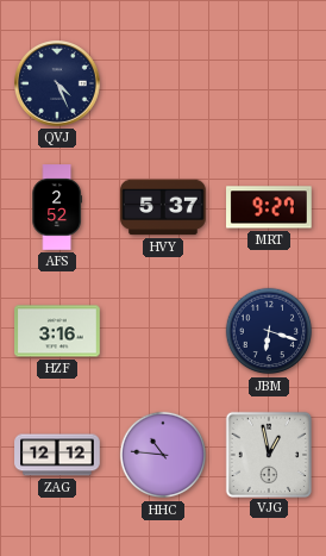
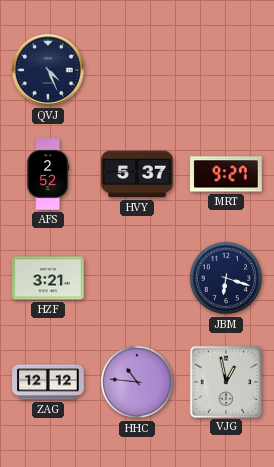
HZF: 3:16 -> 3:21 (48, 278)
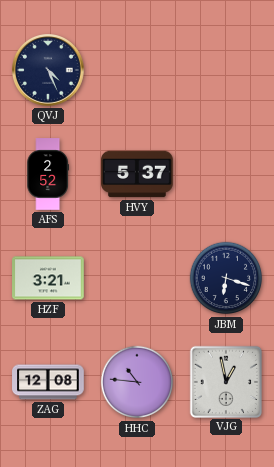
MRT: 9:27 -> none (227, 174)
ZAG: 12:12 -> 12:08 (48, 382)
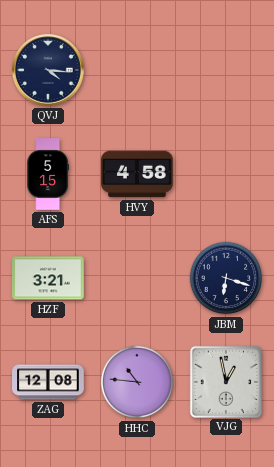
QVJ: 4:26 -> 4:16 (49, 71)
AFS: 2:52 -> 5:15 (47, 174)
HVY: 5:37 -> 4:58 (137, 174)
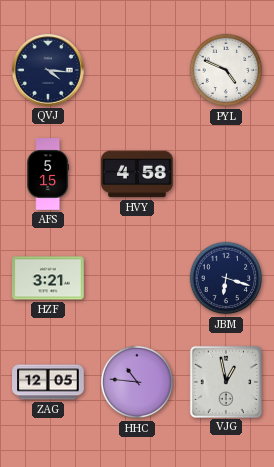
PYL: none -> 4:49 (226, 70)
ZAG: 12:08 -> 12:05 (48, 382)
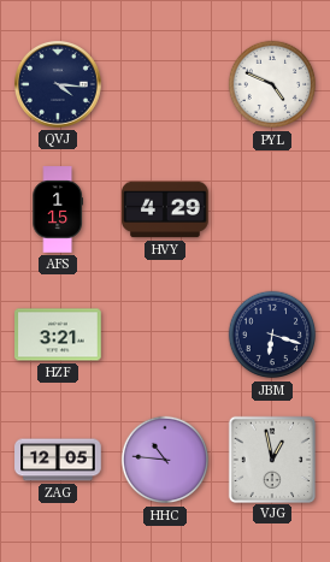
AFS: 5:15 -> 1:15 (57, 209)
HVY: 4:58 -> 4:29 (165, 209)
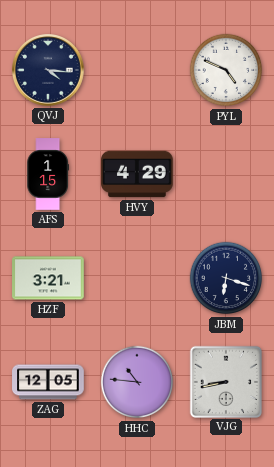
VJG: 12:58 -> 8:43 (225, 381)
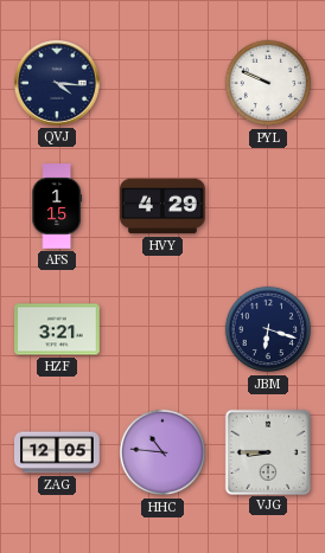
PYL: 4:49 -> 9:49 (268, 83)
VJG: 8:43 -> 8:45 (267, 451)
